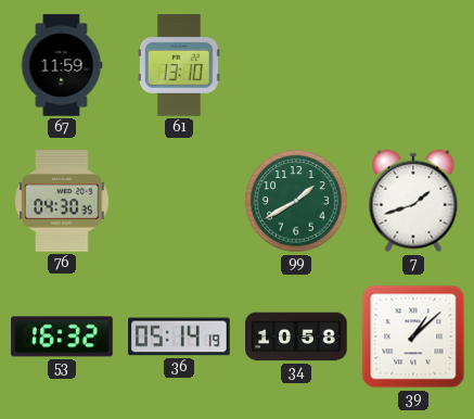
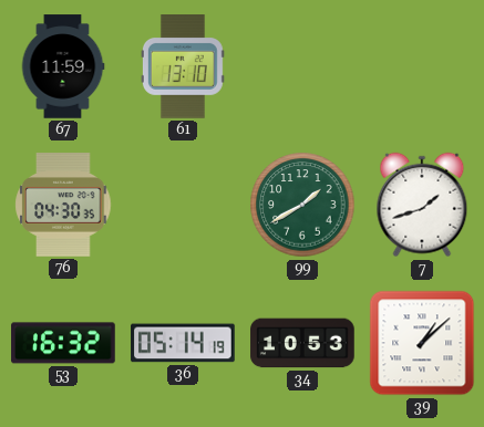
34: 10:58 -> 10:53 (302, 343)
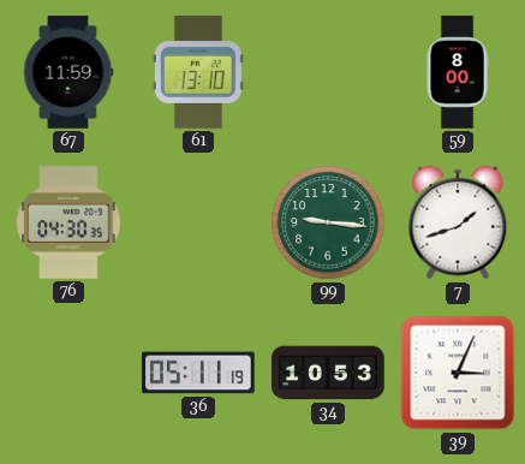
59: none -> 8:00 (458, 72)
99: 1:40 -> 9:16 (328, 222)
53: 16:32 -> none (63, 343)
36: 05:14 -> 05:11 (198, 373)
39: 1:08 -> 3:04 (458, 373)
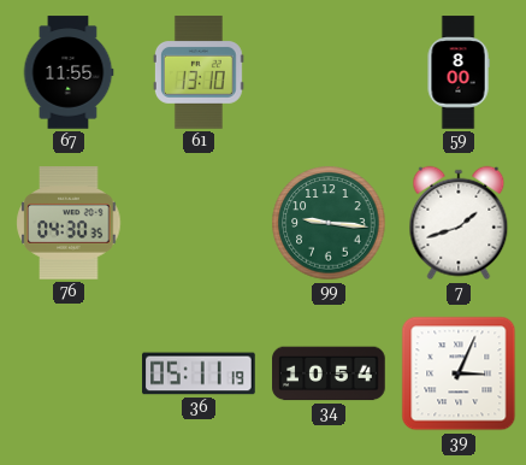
67: 11:59 -> 11:55 (69, 72)
34: 10:53 -> 10:54 (329, 373)
